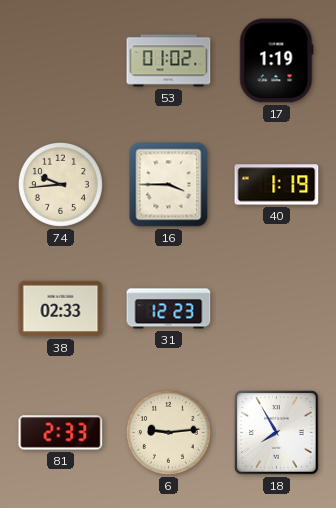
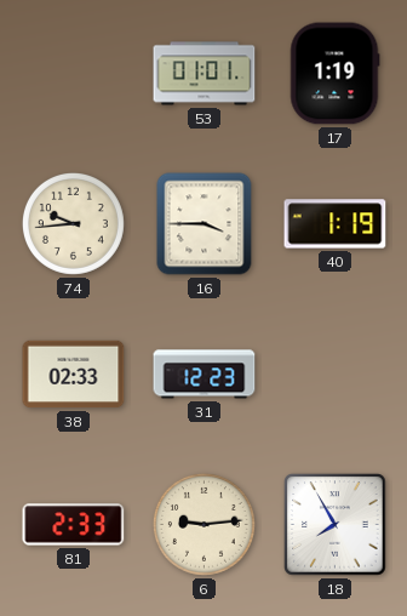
53: 01:02 -> 01:01 (205, 74)
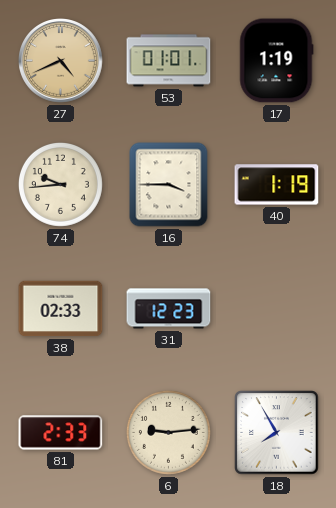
27: none -> 4:41 (61, 61)
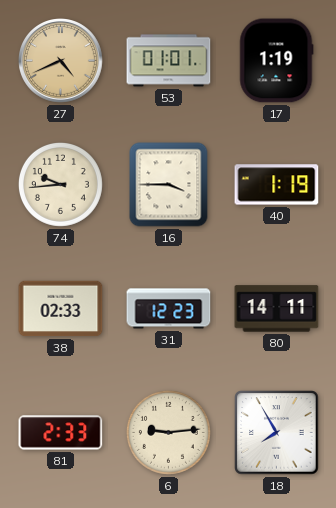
80: none -> 14:11 (277, 309)
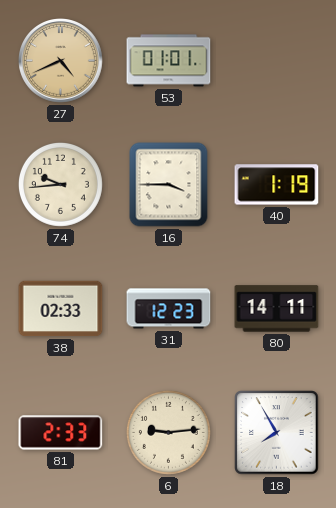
17: 1:19 -> none (276, 61)
